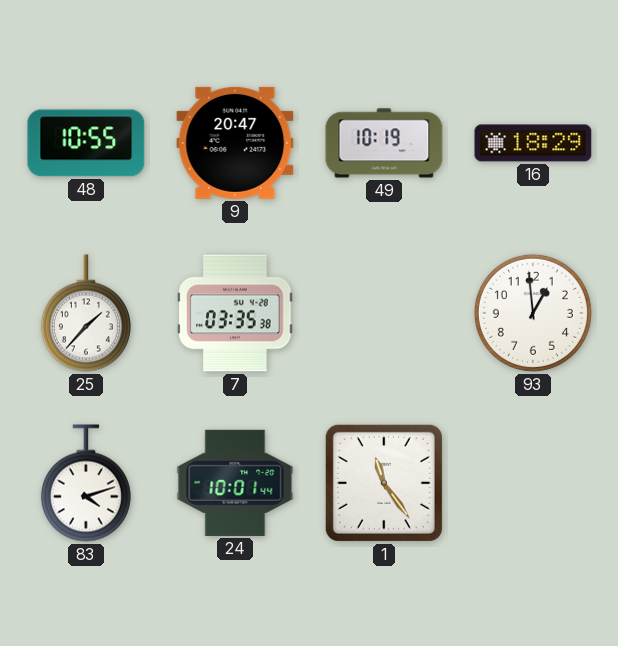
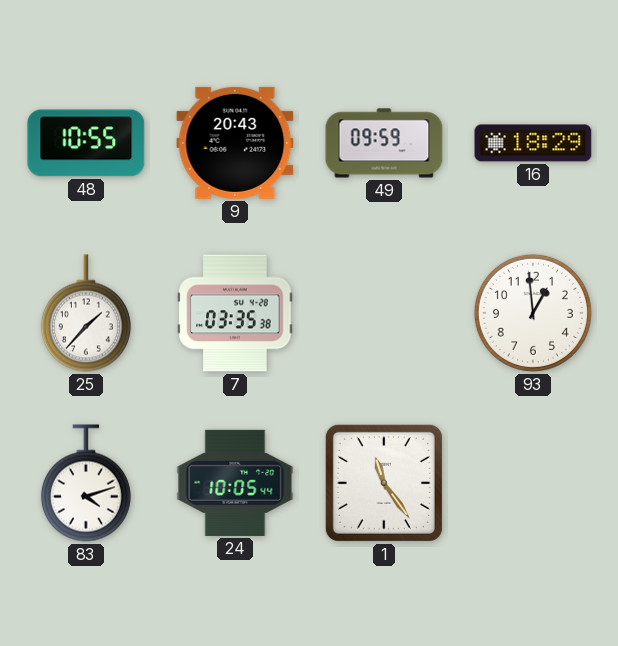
9: 20:47 -> 20:43 (235, 143)
49: 10:19 -> 09:59 (384, 143)
24: 10:01 -> 10:05 (235, 483)
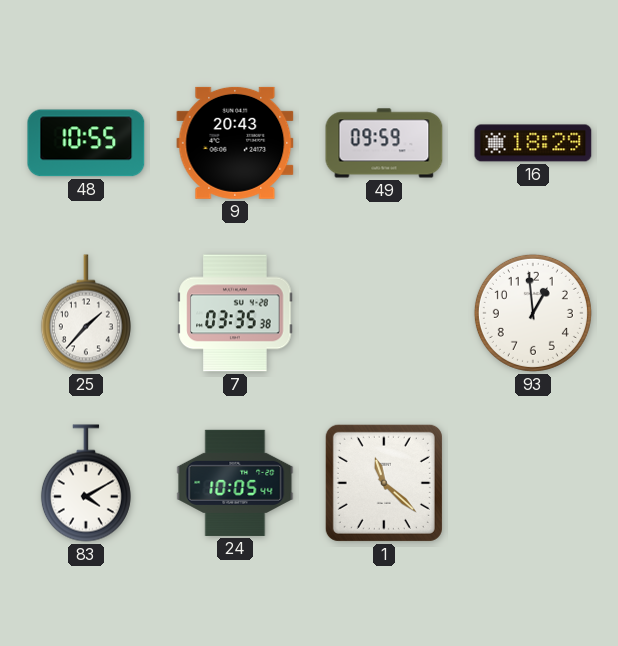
83: 4:12 -> 4:10 (86, 483)
1: 11:24 -> 11:22 (384, 483)
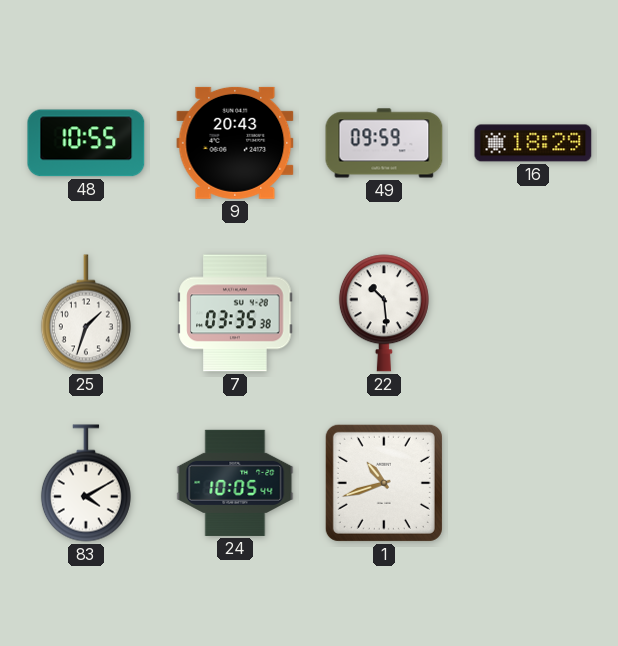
25: 1:37 -> 1:33 (86, 313)
22: none -> 10:29 (384, 313)
93: 12:59 -> none (533, 313)
1: 11:22 -> 10:42 (384, 483)
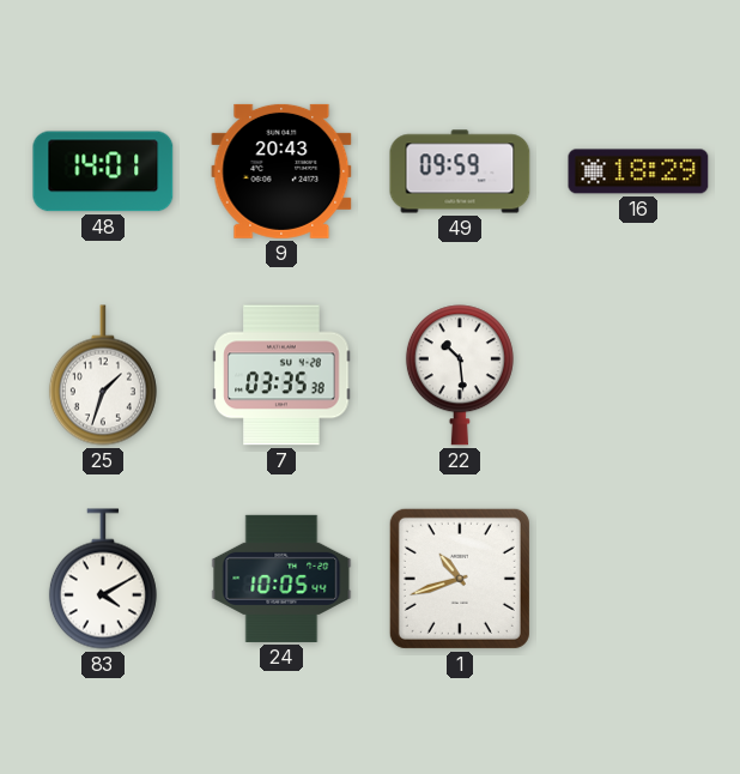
48: 10:55 -> 14:01 (103, 171)
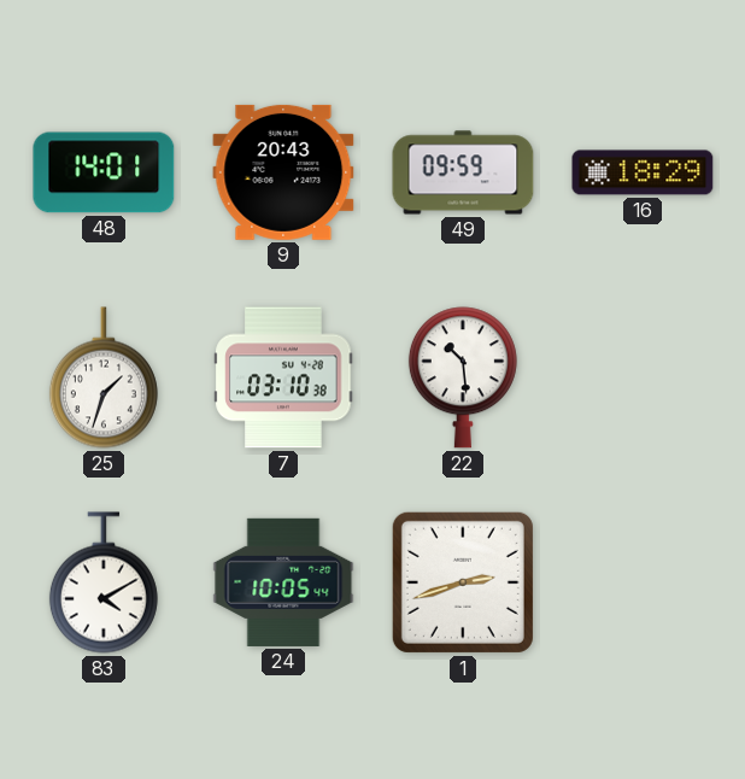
7: 03:35 -> 03:10 (283, 377)
1: 10:42 -> 2:42 (463, 582)
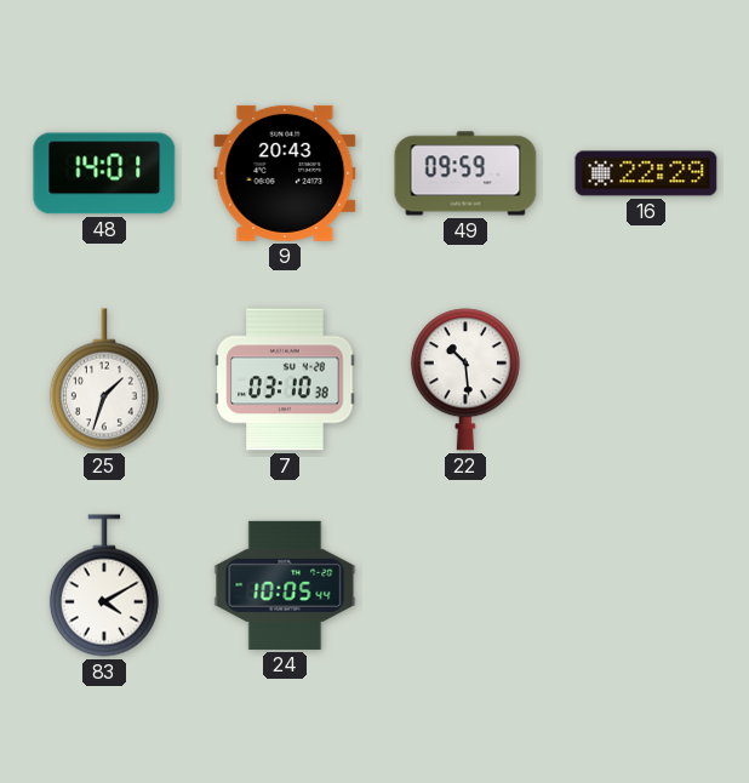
16: 18:29 -> 22:29 (646, 173)
1: 2:42 -> none (463, 582)
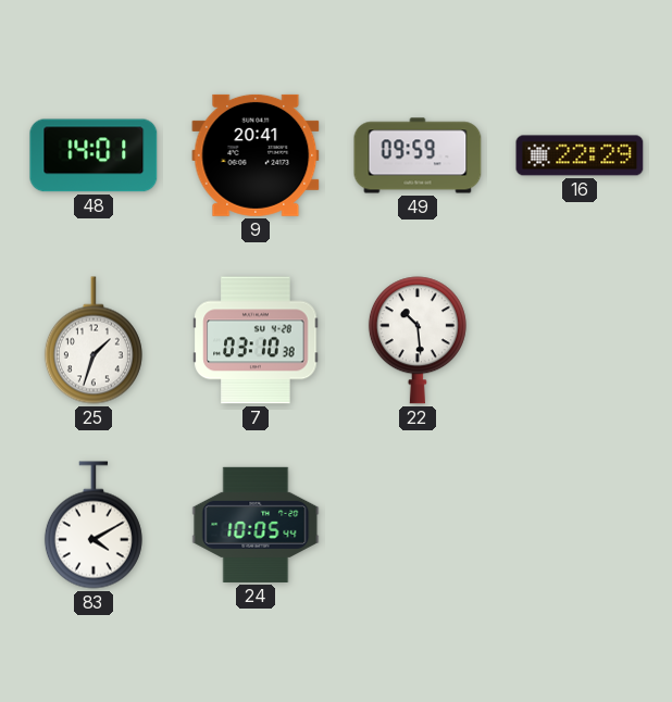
9: 20:43 -> 20:41 (256, 155)
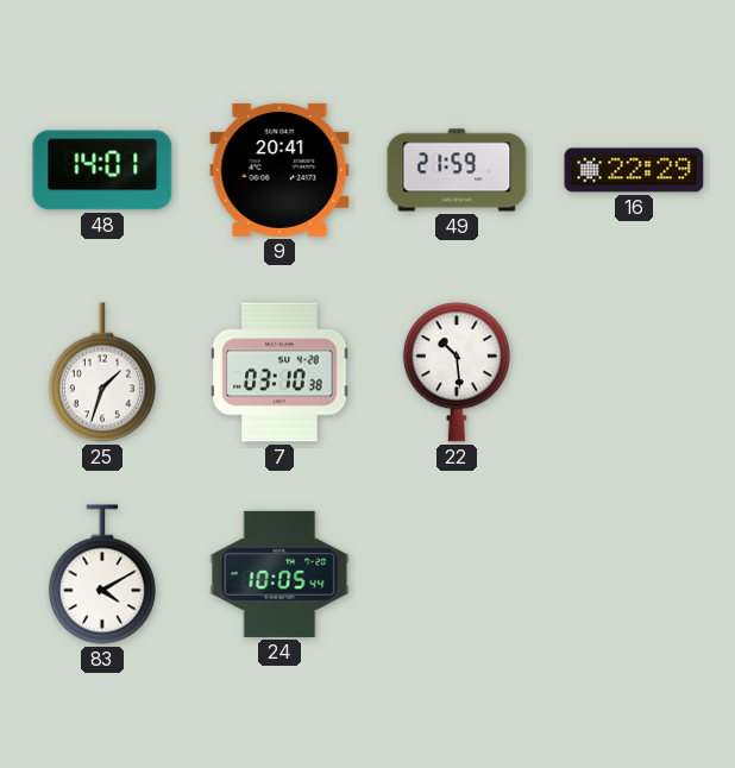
49: 09:59 -> 21:59 (457, 170)
